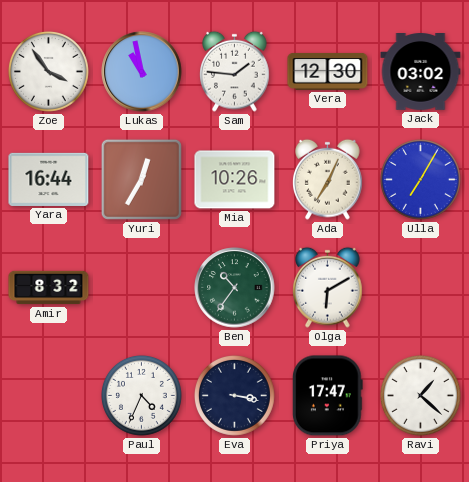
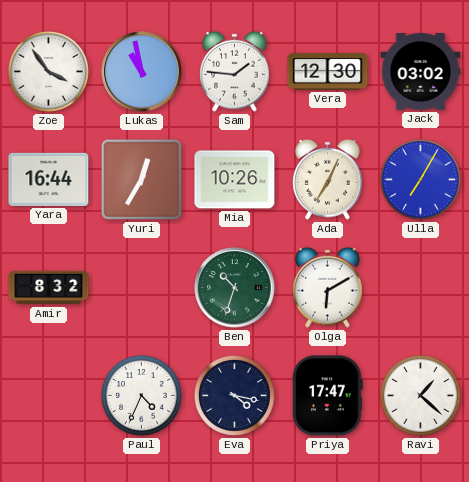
Ben: 10:36 -> 10:33 (235, 288)
Eva: 3:17 -> 4:17 (234, 395)
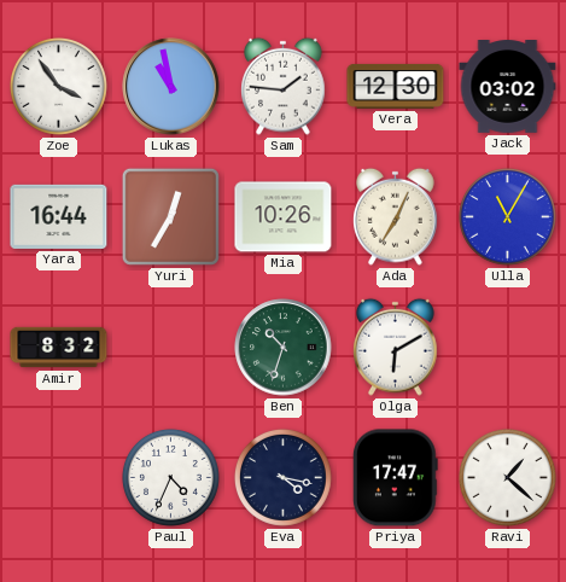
Ulla: 7:05 -> 11:05 (507, 216)
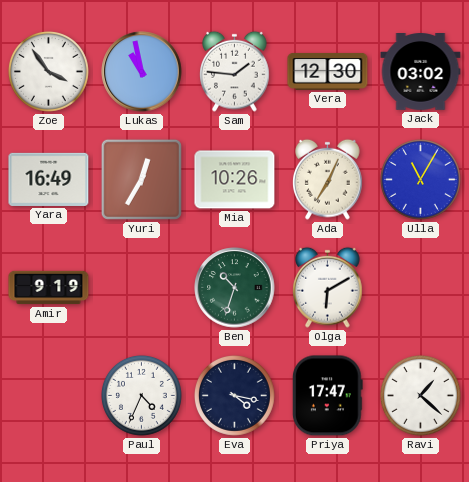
Yara: 16:44 -> 16:49 (49, 179)
Amir: 8:32 -> 9:19 (49, 288)
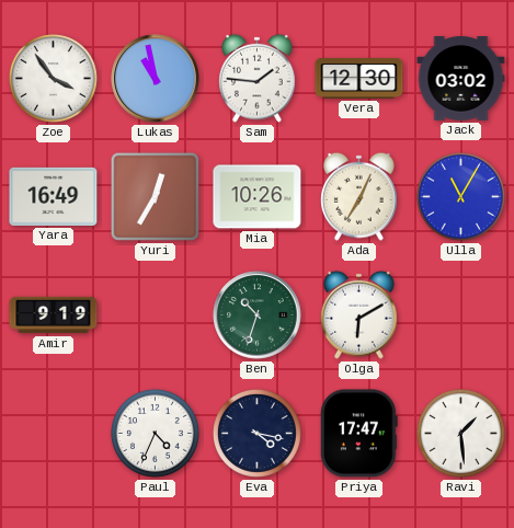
Ravi: 1:22 -> 1:29 (460, 433)
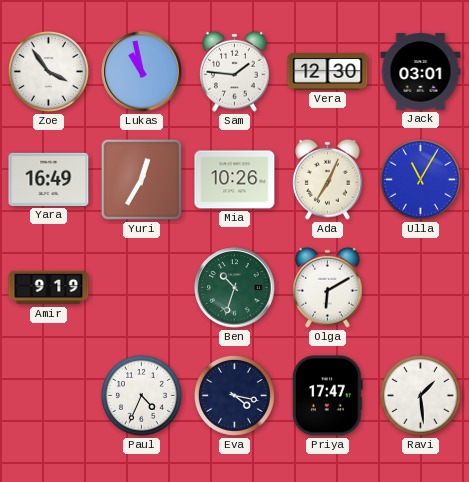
Jack: 03:02 -> 03:01 (421, 72)
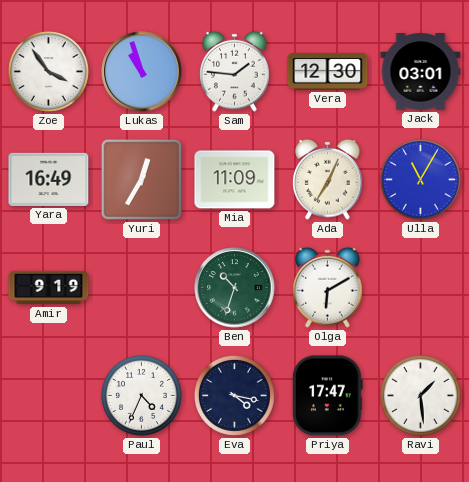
Lukas: 10:58 -> 10:57 (142, 72)
Mia: 10:26 -> 11:09 (235, 180)
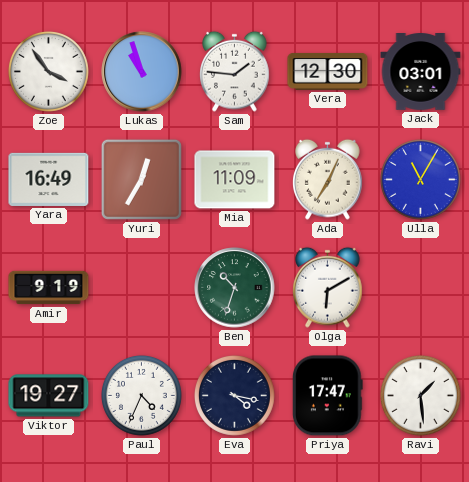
Viktor: none -> 19:27 (49, 396)
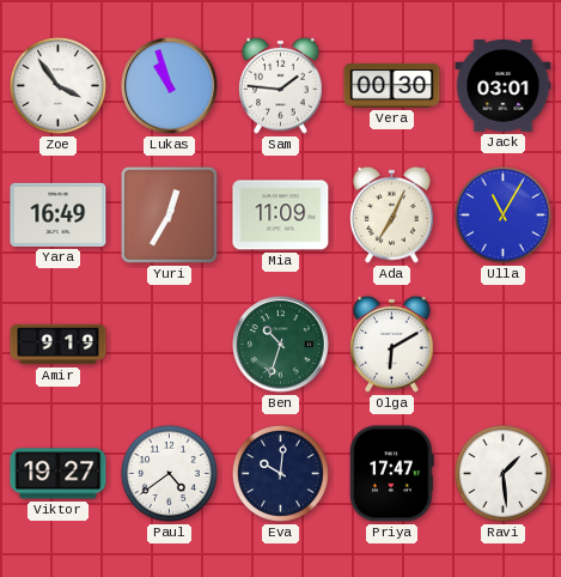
Vera: 12:30 -> 00:30 (392, 85)
Paul: 4:34 -> 4:39 (169, 473)
Eva: 4:17 -> 10:01 (280, 473)
